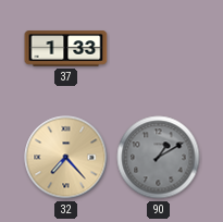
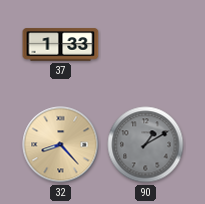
32: 7:23 -> 8:23 (61, 145)
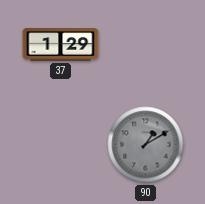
37: 1:33 -> 1:29 (61, 45)
32: 8:23 -> none (61, 145)
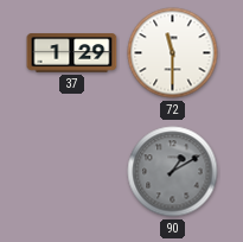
72: none -> 11:30 (173, 53)
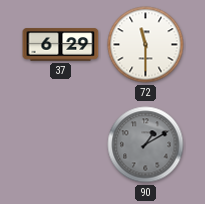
37: 1:29 -> 6:29 (61, 45)
